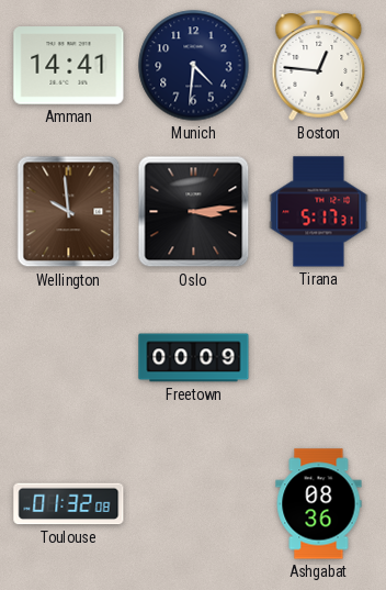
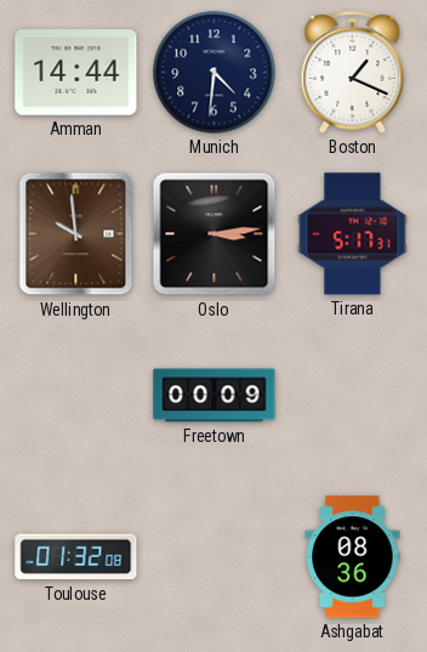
Amman: 14:41 -> 14:44 (76, 73)
Boston: 12:46 -> 1:19 (353, 73)
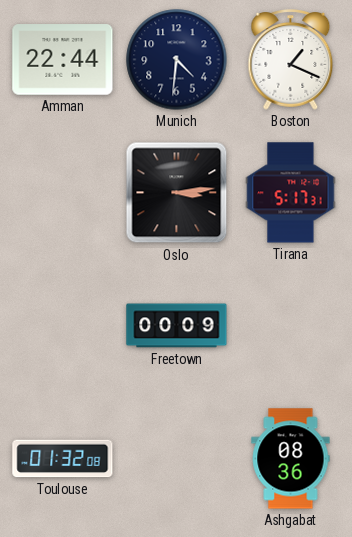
Amman: 14:44 -> 22:44 (63, 60)
Wellington: 9:59 -> none (76, 234)
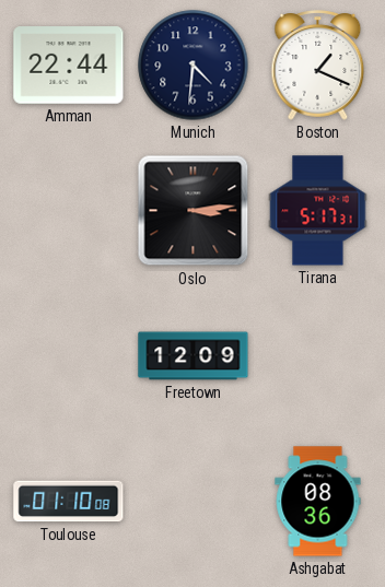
Freetown: 00:09 -> 12:09 (194, 356)
Toulouse: 01:32 -> 01:10 (69, 502)
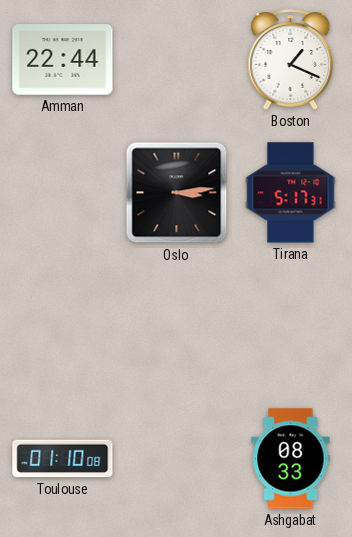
Munich: 4:31 -> none (194, 66)
Freetown: 12:09 -> none (194, 356)
Ashgabat: 08:36 -> 08:33 (291, 459)
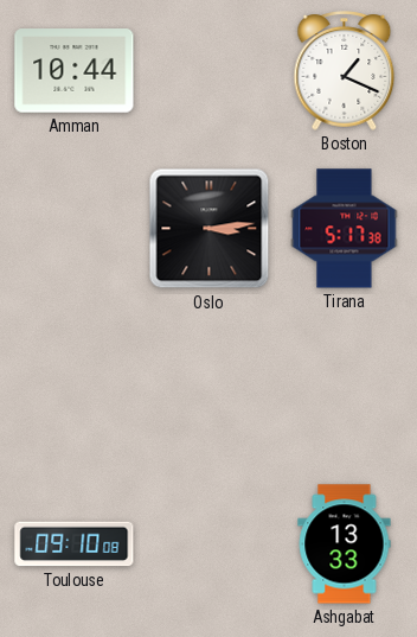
Amman: 22:44 -> 10:44 (75, 71)
Tirana: 5:17:31 -> 5:17:38 (345, 229)
Toulouse: 01:10 -> 09:10 (75, 544)
Ashgabat: 08:33 -> 13:33 (345, 544)
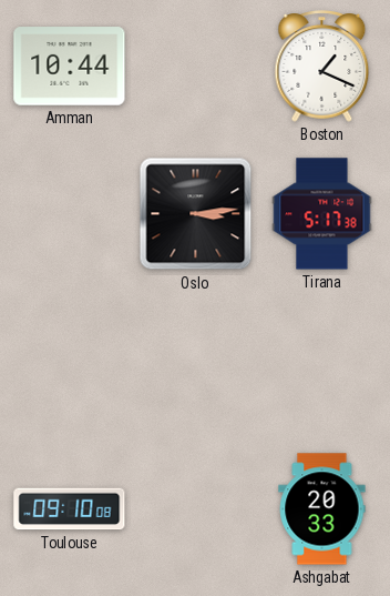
Ashgabat: 13:33 -> 20:33 (322, 509)
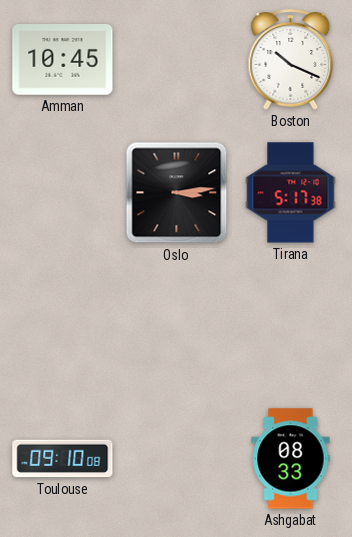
Amman: 10:44 -> 10:45 (63, 60)
Boston: 1:19 -> 10:19 (291, 60)
Ashgabat: 20:33 -> 08:33 (291, 459)
